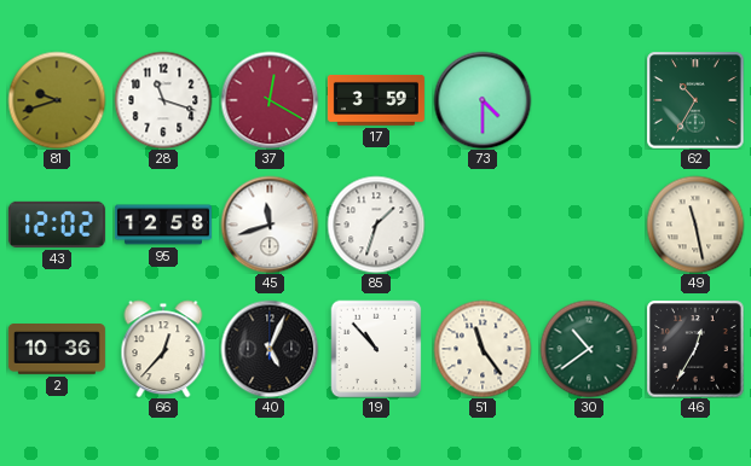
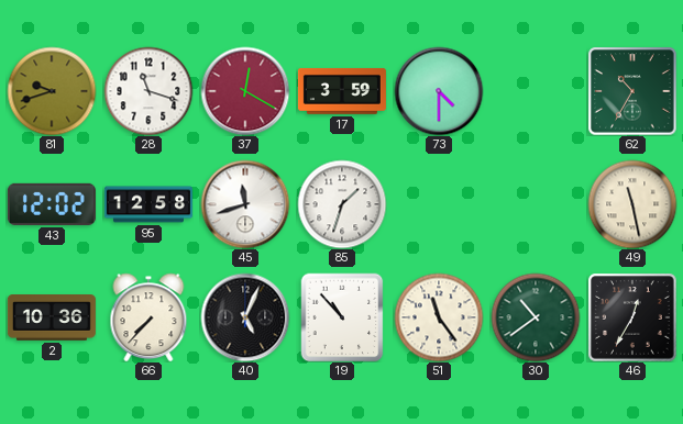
66: 12:37 -> 7:37 (148, 317)
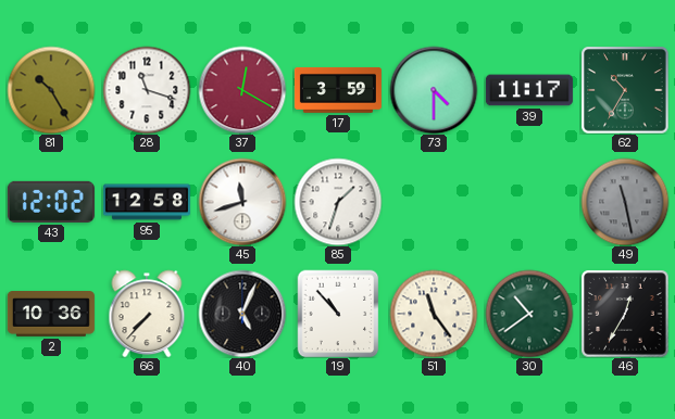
81: 9:42 -> 10:25 (51, 90)
39: none -> 11:17 (529, 90)
49 dial: cream -> grey (625, 202)
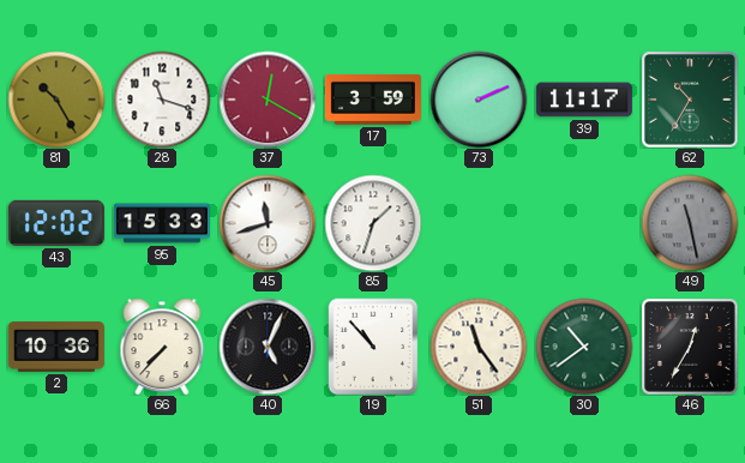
73: 4:30 -> 2:11 (479, 100)
95: 12:58 -> 15:33 (162, 223)
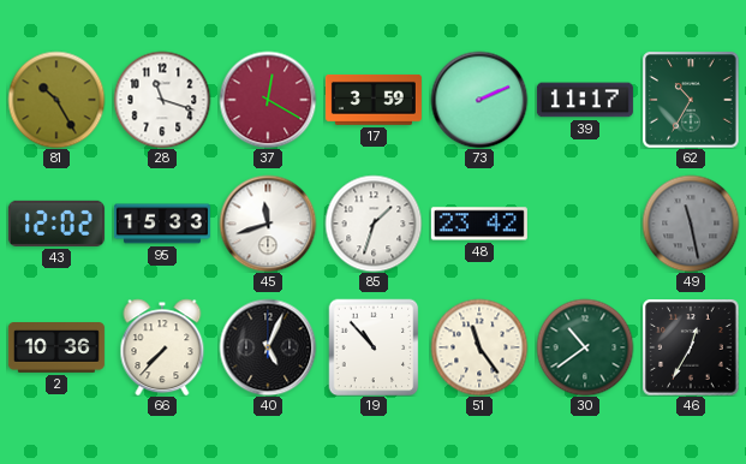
48: none -> 23:42 (479, 224)
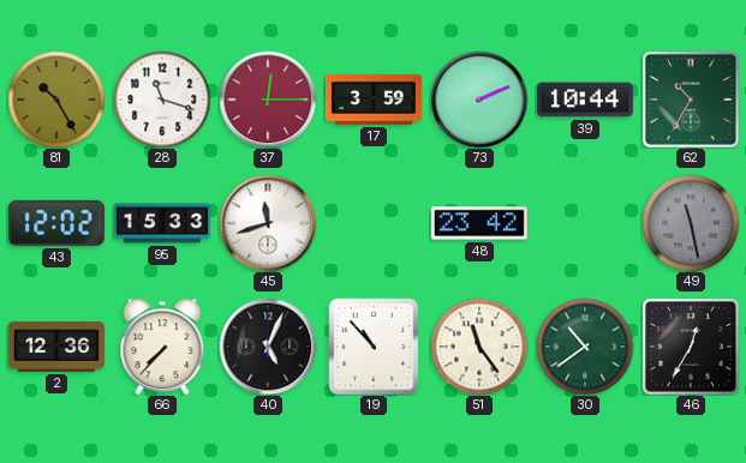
37: 12:20 -> 12:15 (268, 100)
39: 11:17 -> 10:44 (585, 100)
85: 1:33 -> none (374, 224)
2: 10:36 -> 12:36 (56, 348)
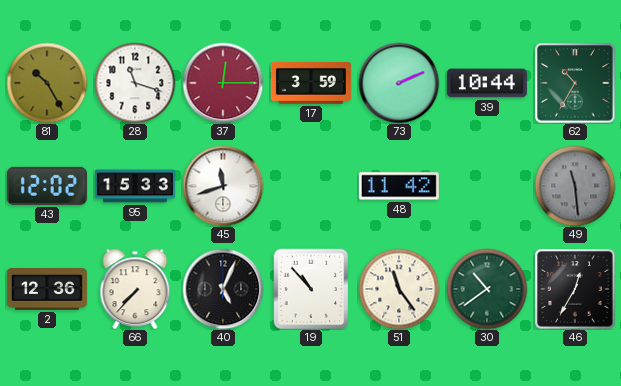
48: 23:42 -> 11:42 (399, 186)
49: 11:28 -> 11:29 (575, 186)
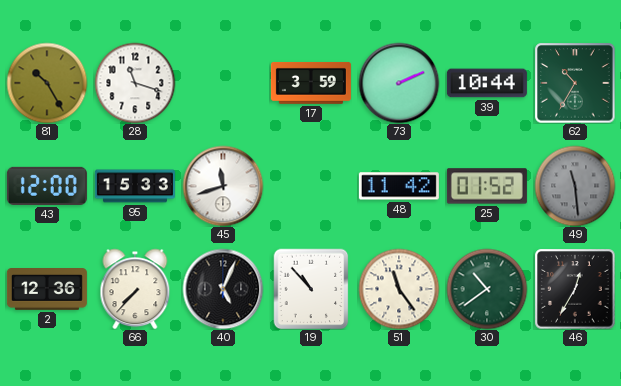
37: 12:15 -> none (223, 83)
43: 12:02 -> 12:00 (47, 186)
25: none -> 01:52 (487, 186)
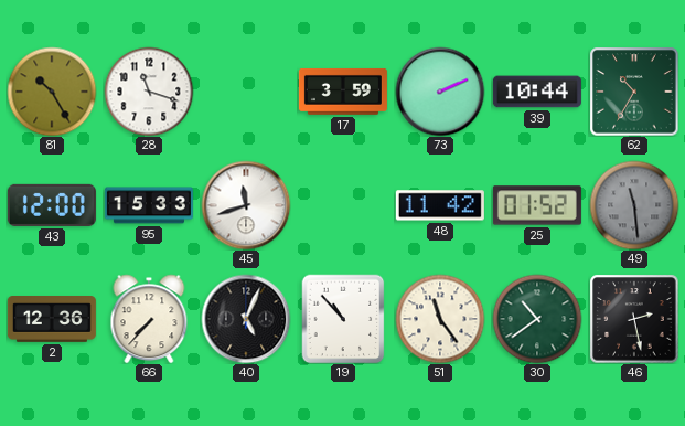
46: 12:35 -> 2:28 (634, 319)
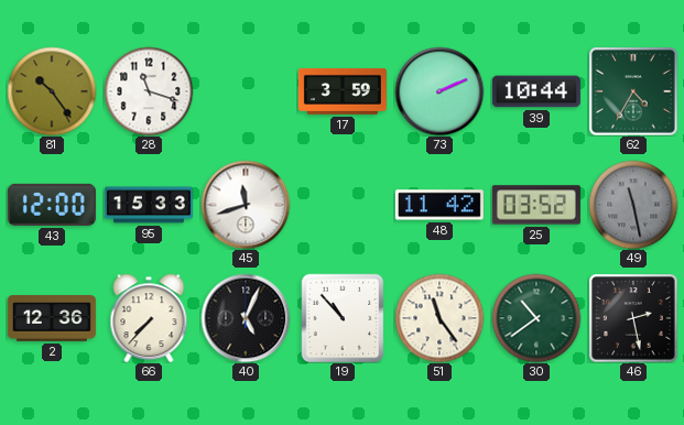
81: 10:25 -> 10:24 (52, 91)
62: 10:35 -> 4:35 (633, 91)
25: 01:52 -> 03:52 (536, 205)
49: 11:29 -> 11:28 (633, 205)
